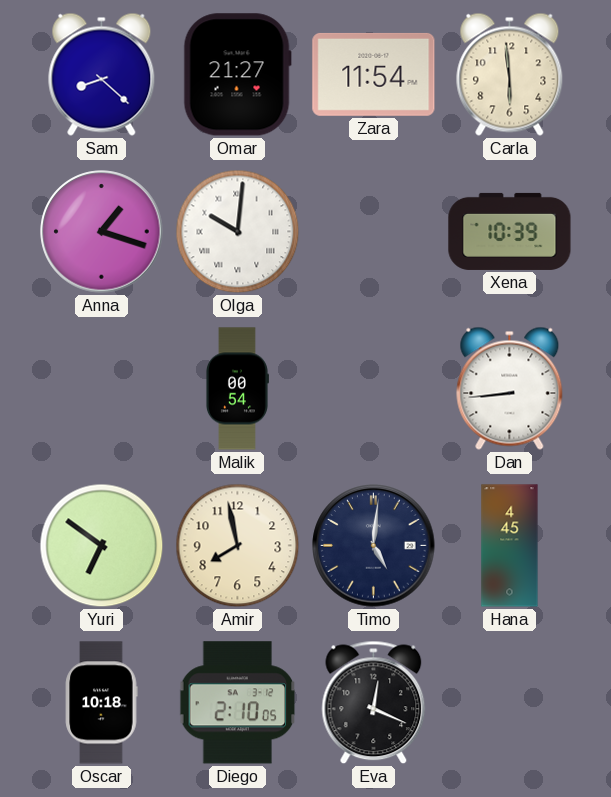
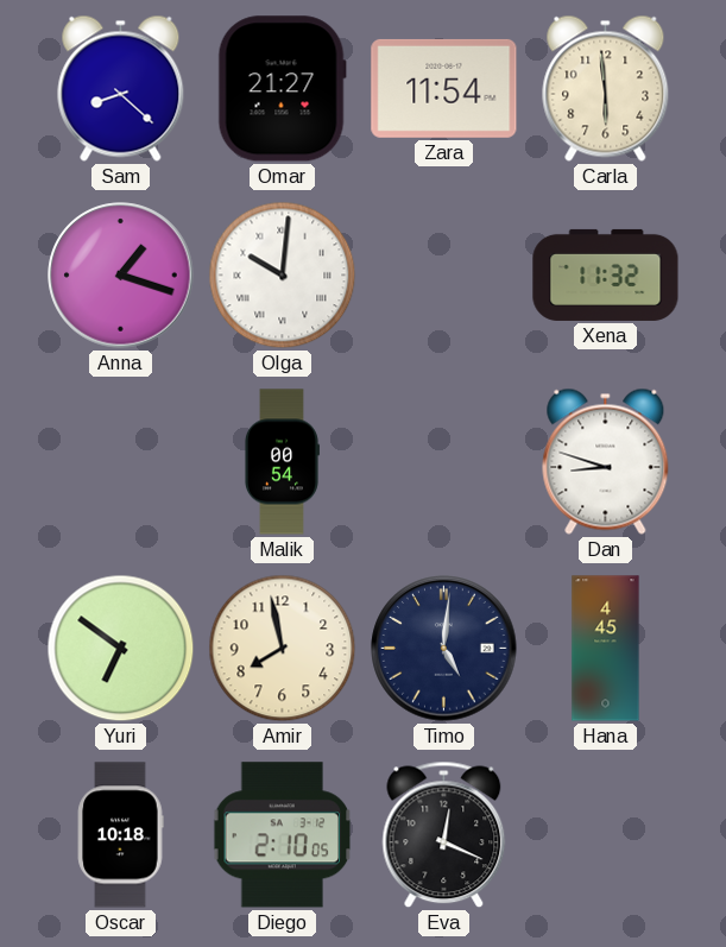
Xena: 10:39 -> 11:32 (606, 274)
Dan: 8:44 -> 8:48 (606, 461)
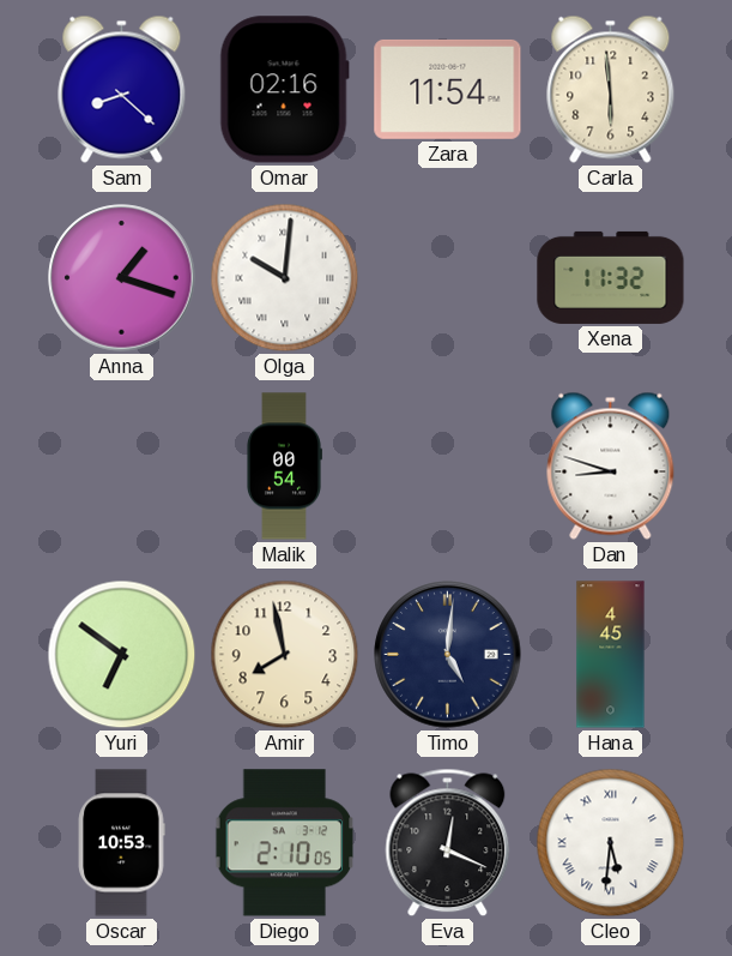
Omar: 21:27 -> 02:16 (284, 90)
Oscar: 10:18 -> 10:53 (121, 843)
Cleo: none -> 5:31 (611, 843)
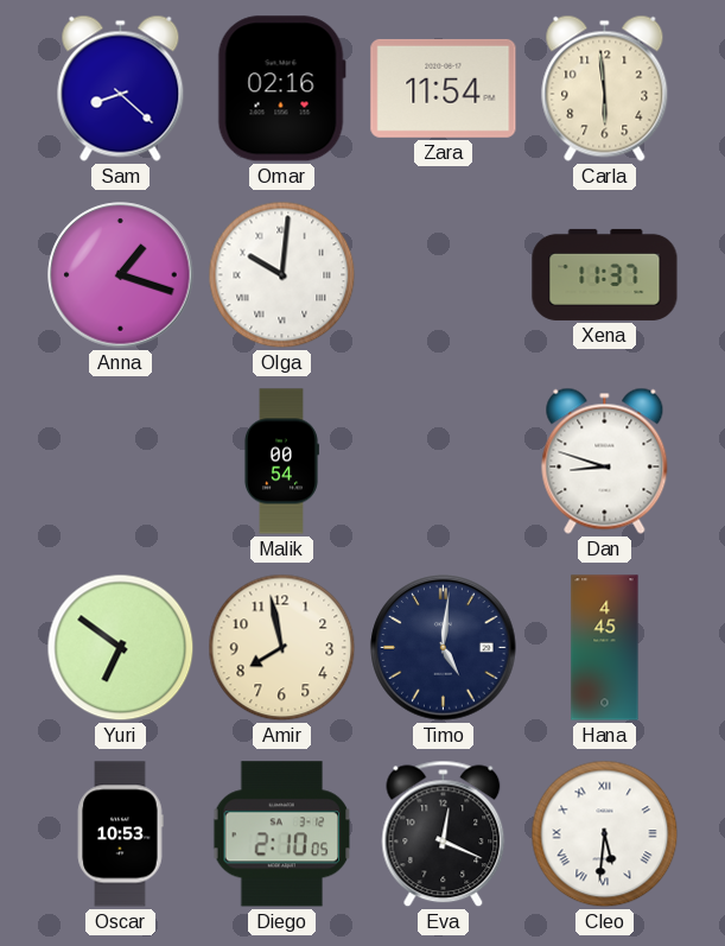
Xena: 11:32 -> 11:37 (605, 274)
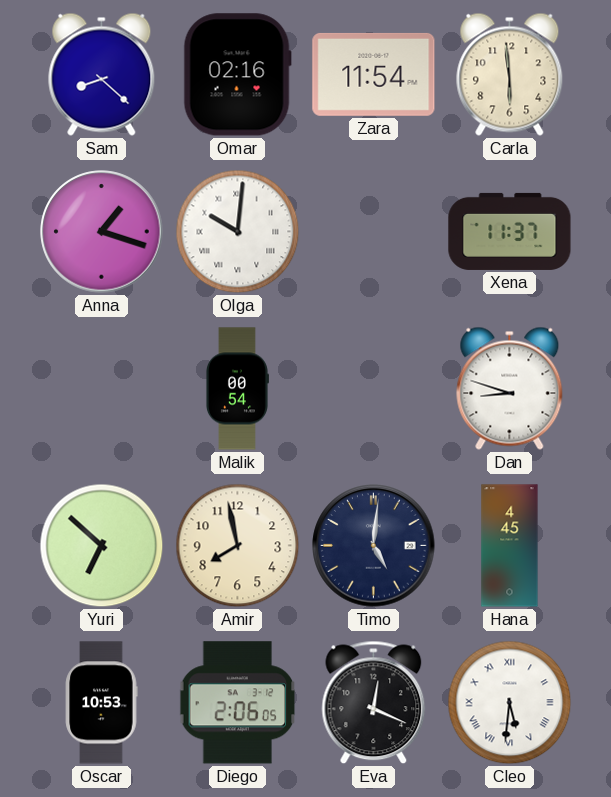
Yuri: 6:51 -> 6:52 (102, 546)
Diego: 2:10 -> 2:06 (238, 703)
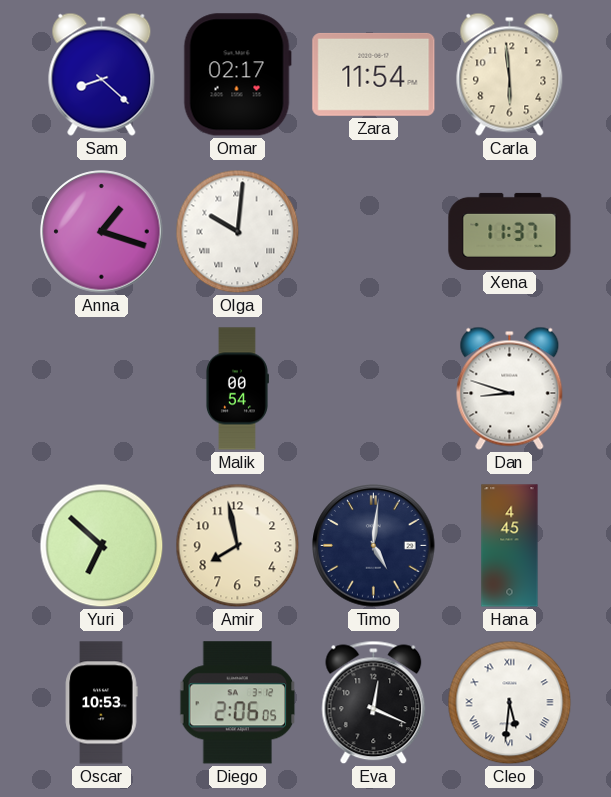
Omar: 02:16 -> 02:17 (237, 75)
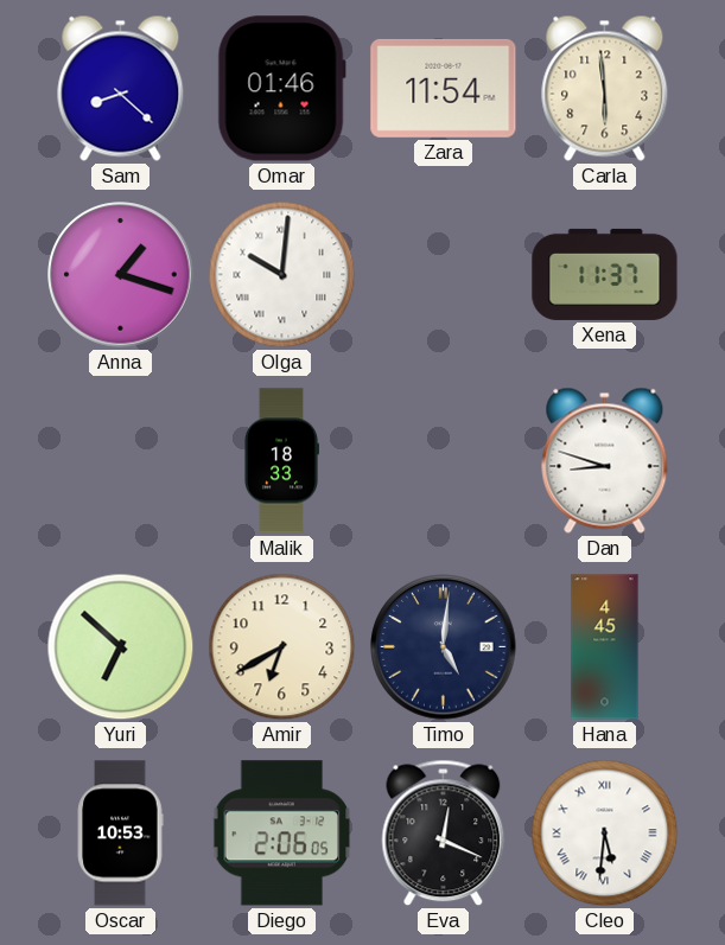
Omar: 02:17 -> 01:46 (281, 89)
Malik: 00:54 -> 18:33 (281, 461)
Amir: 7:58 -> 6:40 (282, 647)
